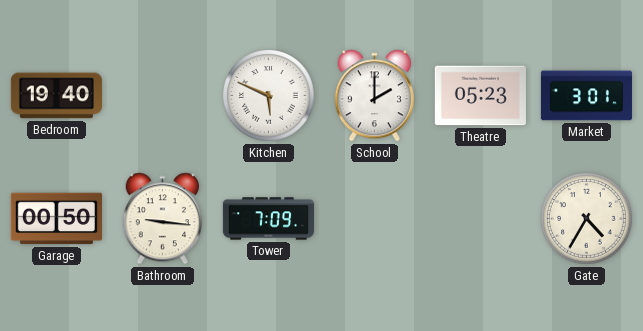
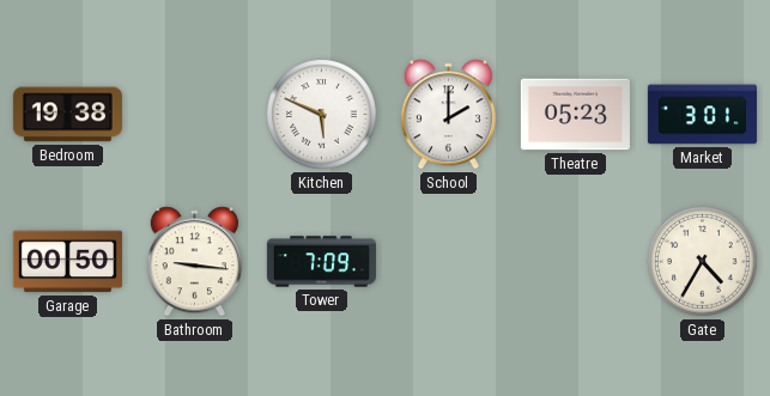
Bedroom: 19:40 -> 19:38 (67, 115)
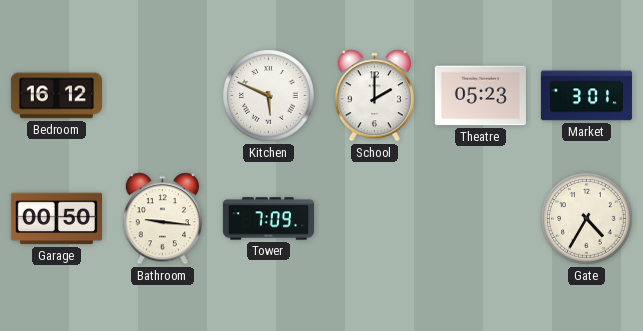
Bedroom: 19:38 -> 16:12 (56, 96)
